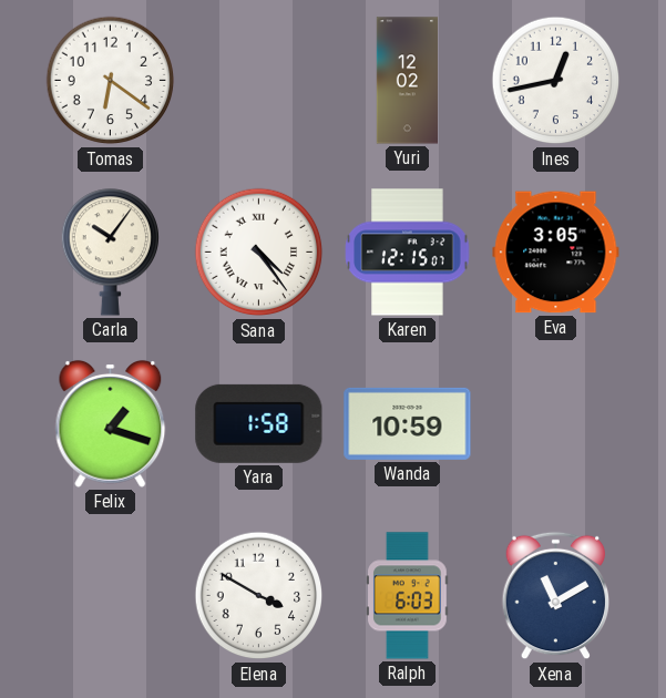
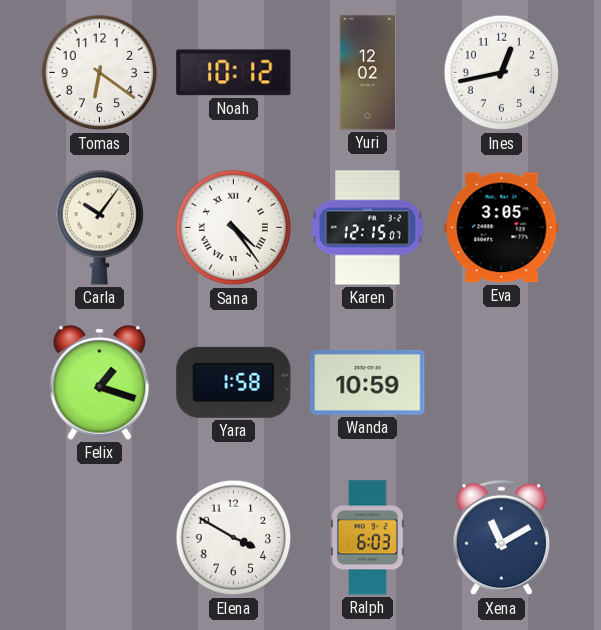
Noah: none -> 10:12 (234, 73)
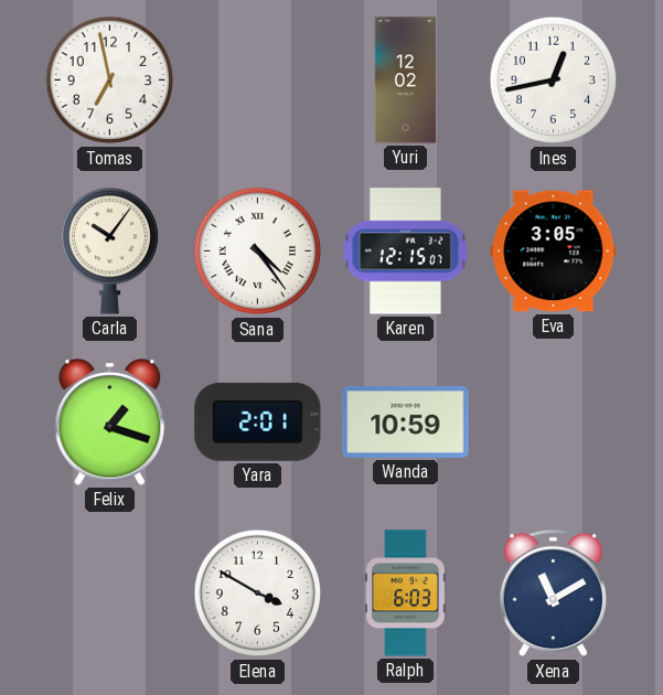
Tomas: 6:21 -> 6:58 (110, 81)
Noah: 10:12 -> none (234, 73)
Yara: 1:58 -> 2:01 (258, 421)
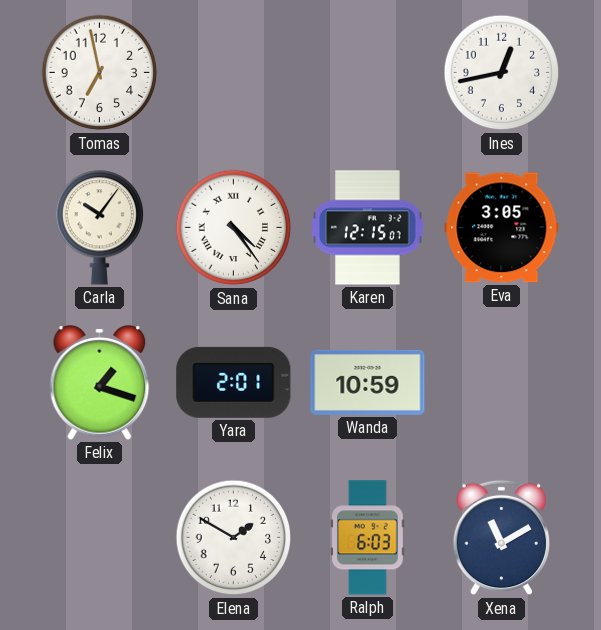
Yuri: 12:02 -> none (405, 81)
Elena: 3:50 -> 1:50 (234, 538)
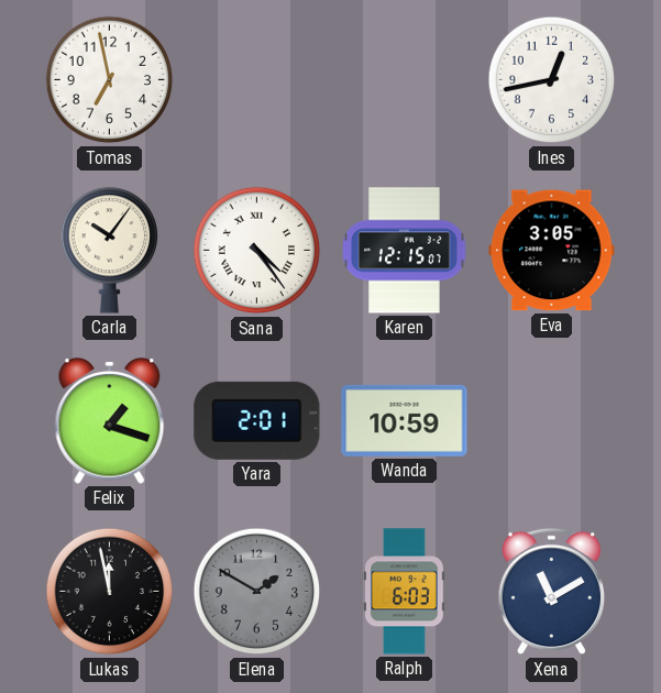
Lukas: none -> 11:58 (110, 592)
Elena dial: white -> grey (257, 592)
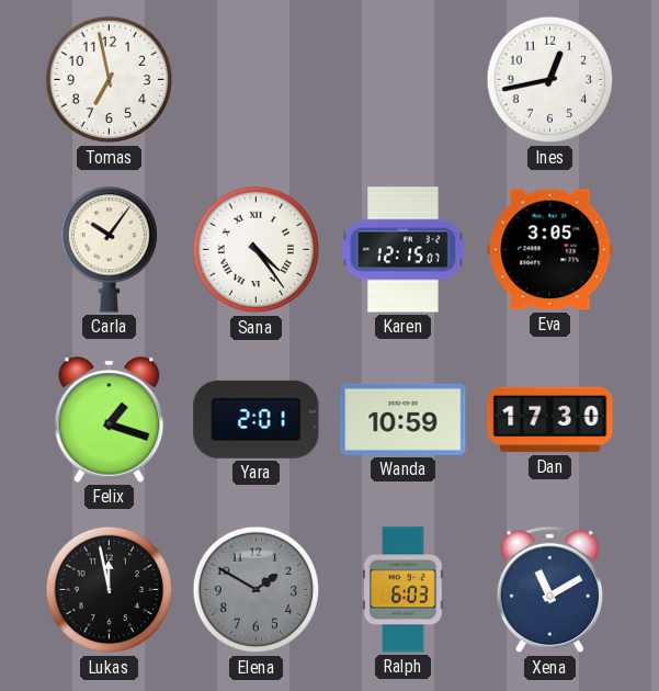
Dan: none -> 17:30 (550, 420)
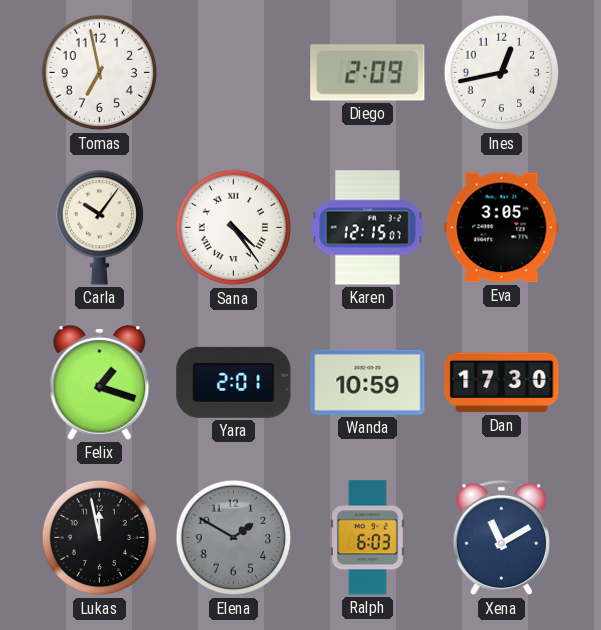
Diego: none -> 2:09 (368, 73)
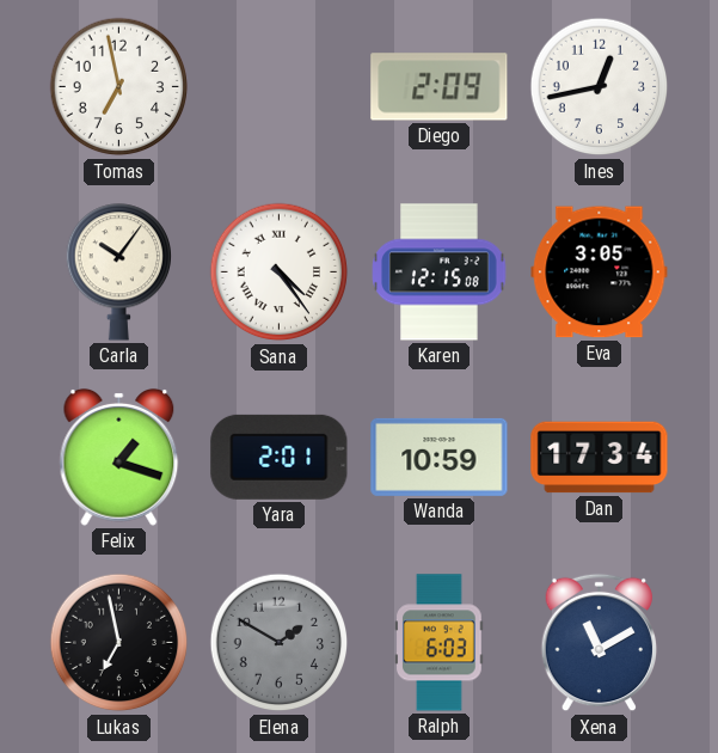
Karen: 12:15:07 -> 12:15:08 (440, 273)
Dan: 17:30 -> 17:34 (600, 458)
Lukas: 11:58 -> 6:58 (119, 643)
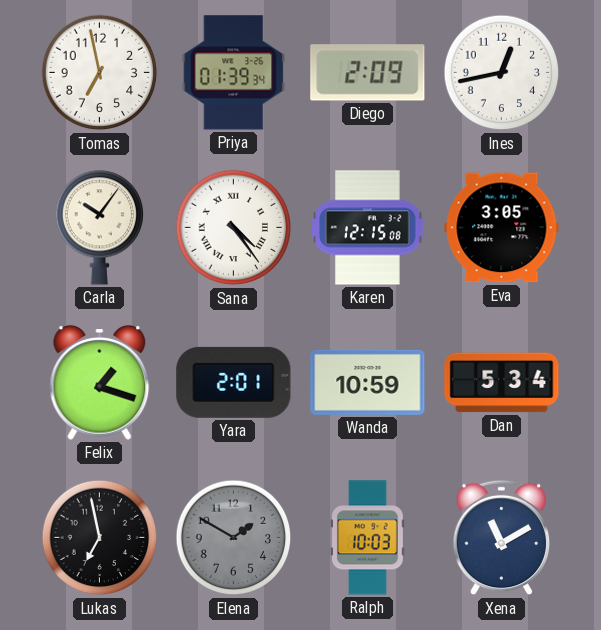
Priya: none -> 01:39 (234, 73)
Dan: 17:34 -> 5:34 (502, 383)
Ralph: 6:03 -> 10:03 (368, 538)
